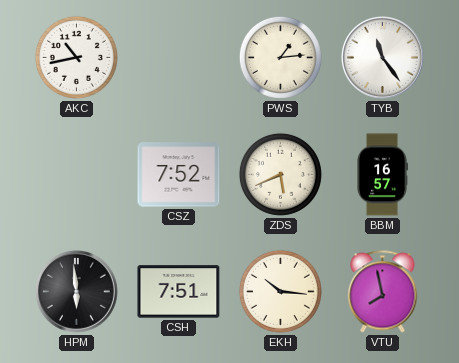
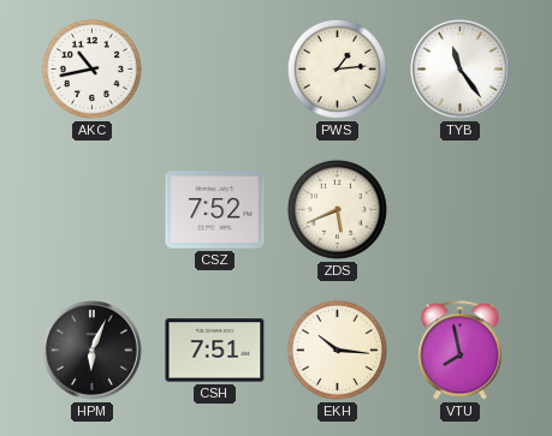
BBM: 16:57 -> none (383, 175)
HPM: 5:59 -> 6:04 (93, 351)
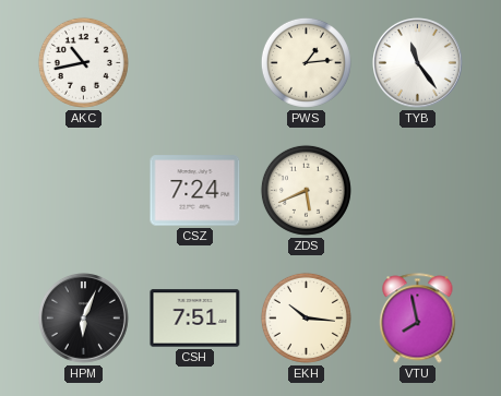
CSZ: 7:52 -> 7:24 (195, 191)
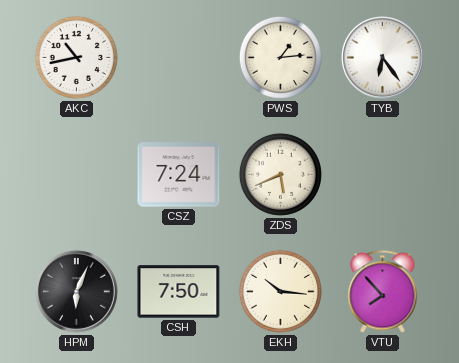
TYB: 11:24 -> 6:24 (383, 58)
CSH: 7:51 -> 7:50 (179, 292)
VTU: 7:58 -> 7:53 (383, 292)
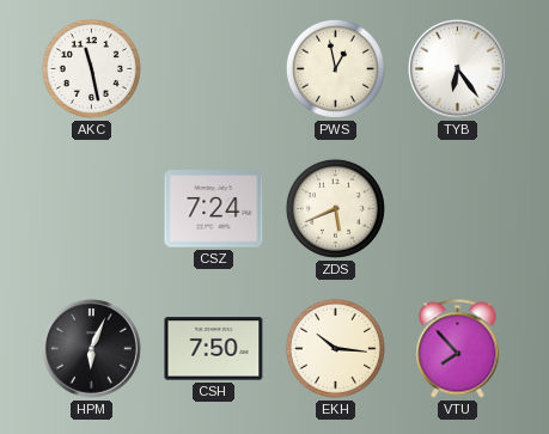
AKC: 10:43 -> 11:28 (91, 68)
PWS: 1:14 -> 12:58 (335, 68)
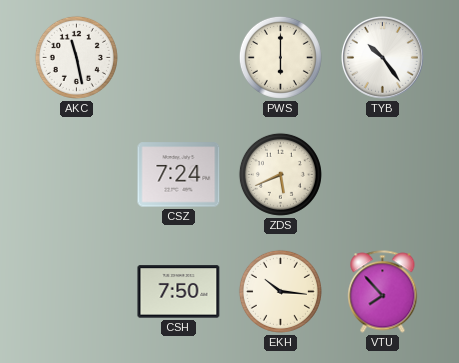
PWS: 12:58 -> 6:00 (280, 57)
TYB: 6:24 -> 10:24 (383, 58)
HPM: 6:04 -> none (92, 349)
